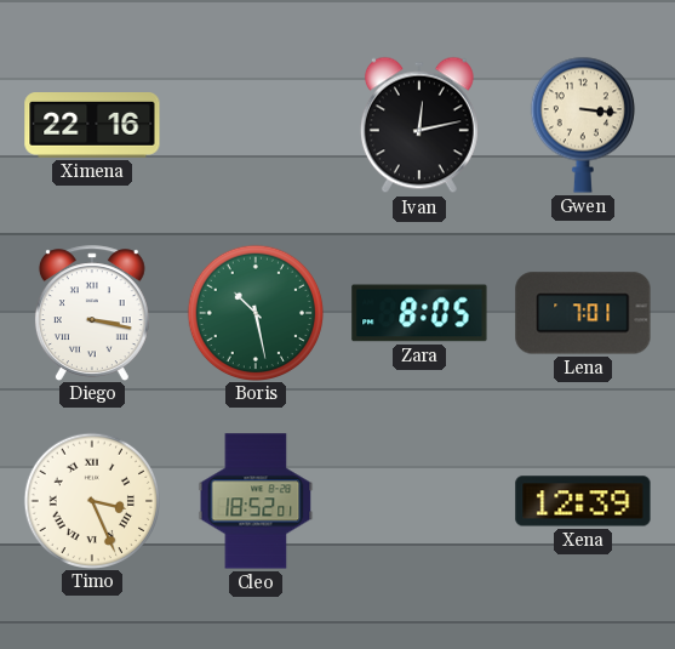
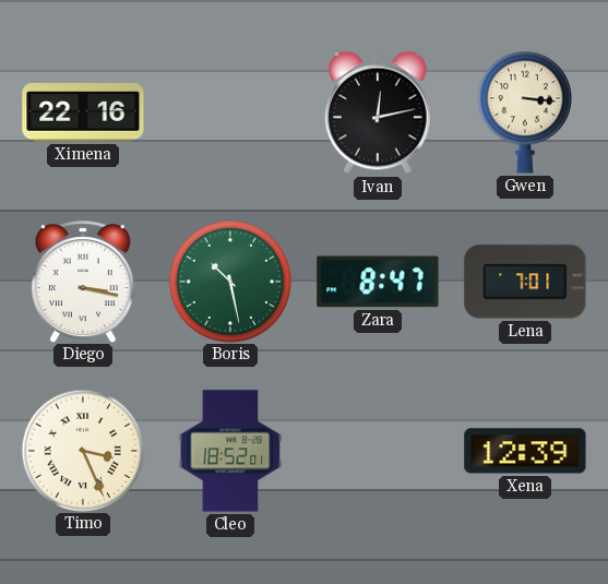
Zara: 8:05 -> 8:47 (378, 282)
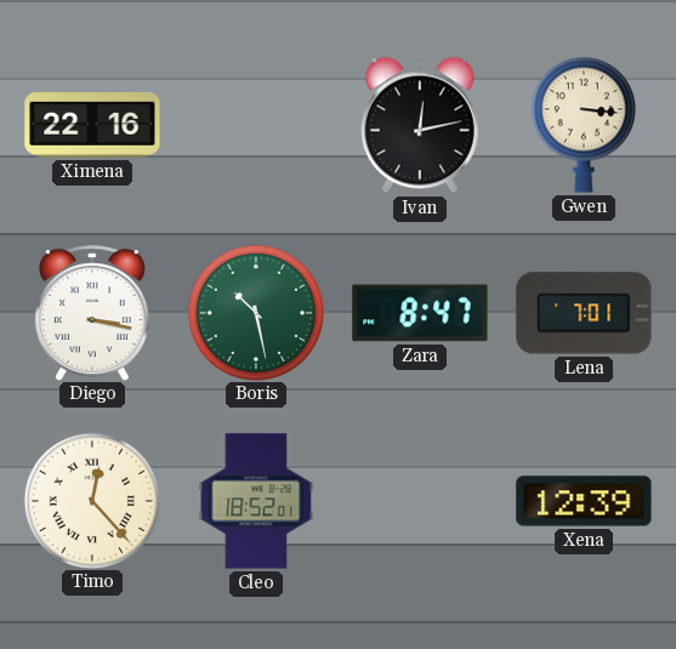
Timo: 3:26 -> 12:23 (91, 500)
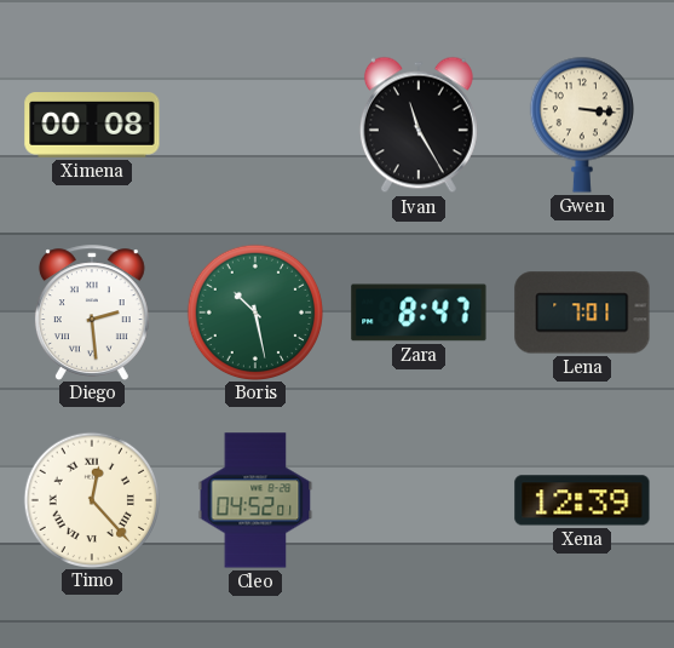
Ximena: 22:16 -> 00:08 (92, 126)
Ivan: 12:13 -> 11:25 (419, 125)
Diego: 3:17 -> 2:29 (92, 312)
Cleo: 18:52 -> 04:52 (255, 500)
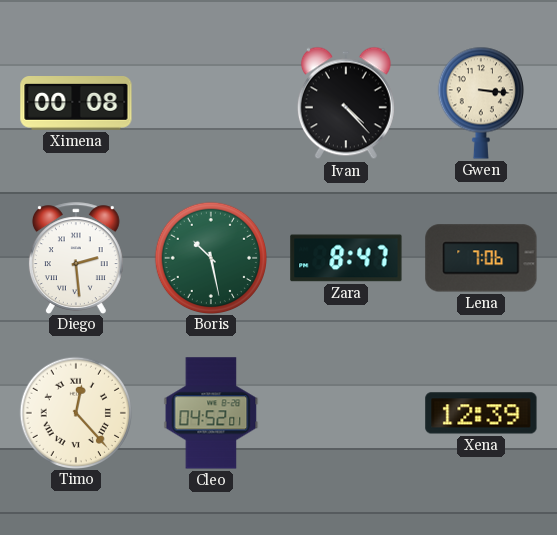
Ivan: 11:25 -> 4:23 (346, 103)
Lena: 7:01 -> 7:06 (481, 258)
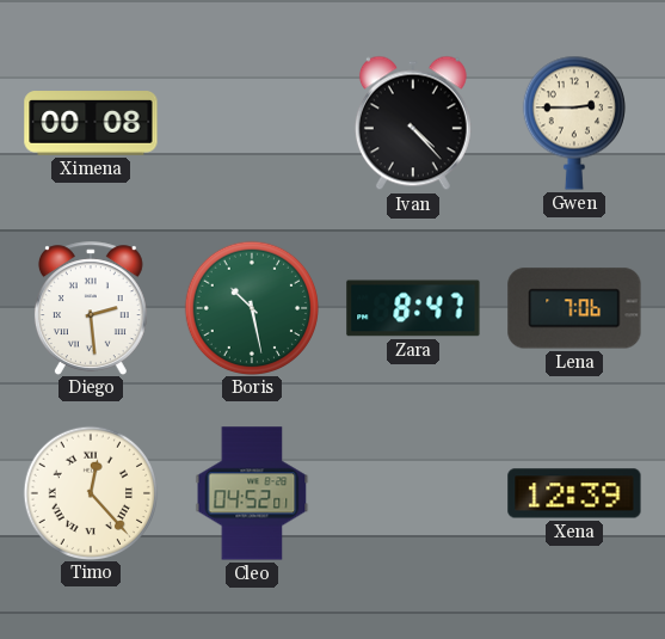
Gwen: 3:16 -> 2:45 (574, 123)
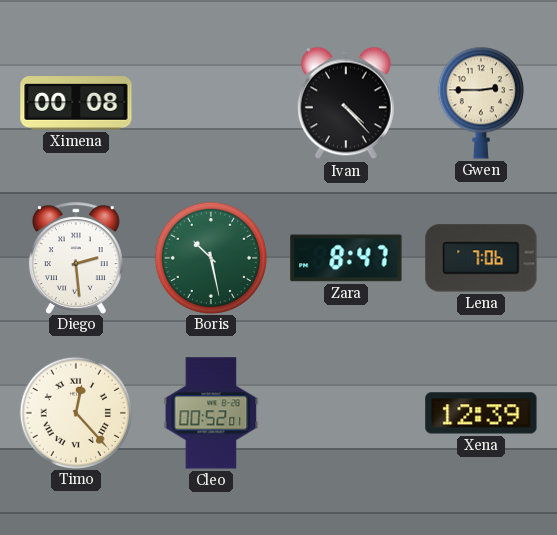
Cleo: 04:52 -> 00:52 (211, 413)
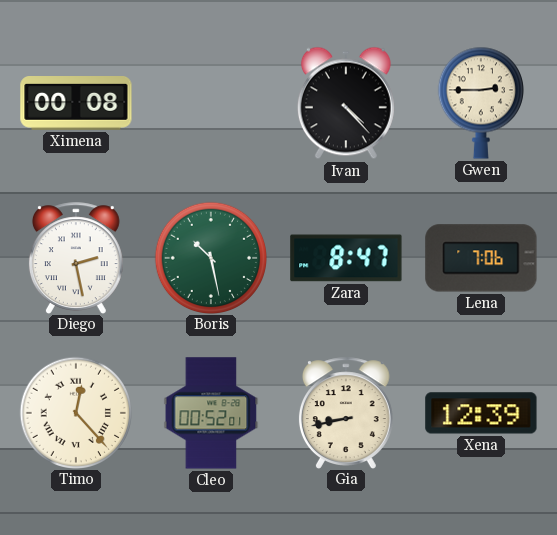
Diego: 2:29 -> 2:28 (76, 258)
Gia: none -> 8:43 (346, 413)
